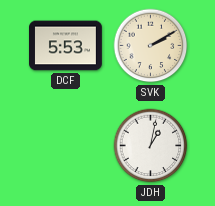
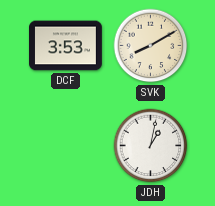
DCF: 5:53 -> 3:53 (66, 46)
SVK: 2:10 -> 8:10 (151, 46)
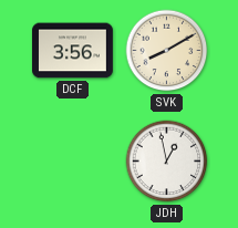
DCF: 3:53 -> 3:56 (73, 51)
JDH: 1:02 -> 12:58 (167, 162)
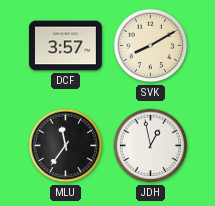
DCF: 3:56 -> 3:57 (66, 46)
MLU: none -> 11:36 (66, 146)
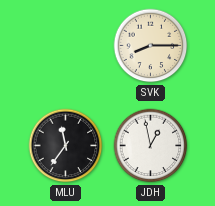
DCF: 3:57 -> none (66, 46)
SVK: 8:10 -> 8:15 (151, 46)
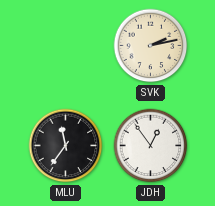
SVK: 8:15 -> 2:13 (151, 46)
JDH: 12:58 -> 12:54 (151, 146)
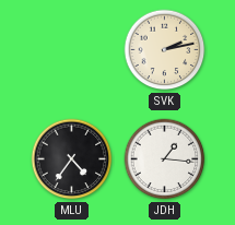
MLU: 11:36 -> 4:36 (72, 159)
JDH: 12:54 -> 1:16 (165, 159)
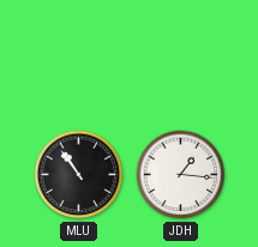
SVK: 2:13 -> none (165, 50)
MLU: 4:36 -> 10:54 (79, 175)
